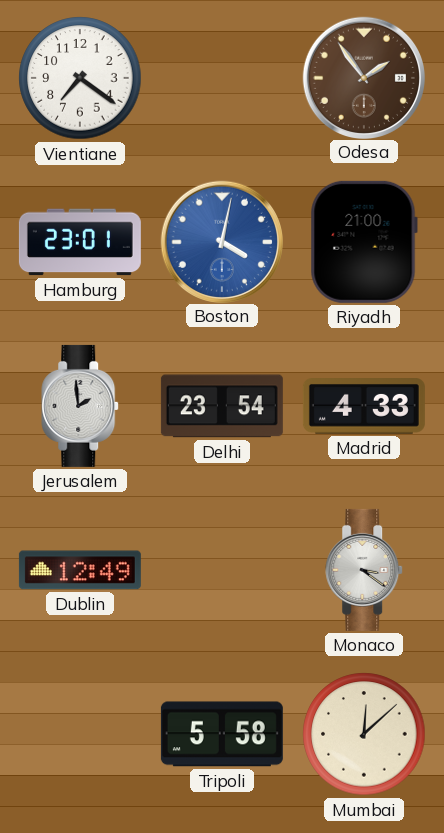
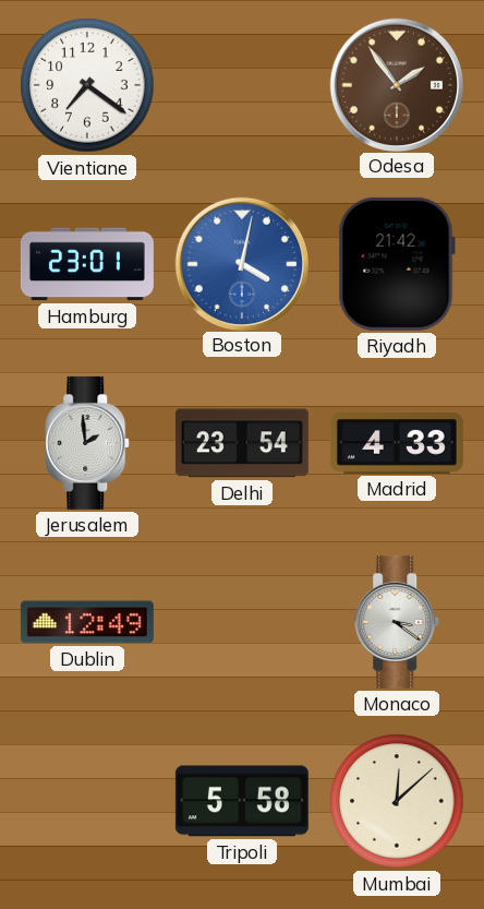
Riyadh: 21:00 -> 21:42 (397, 264)
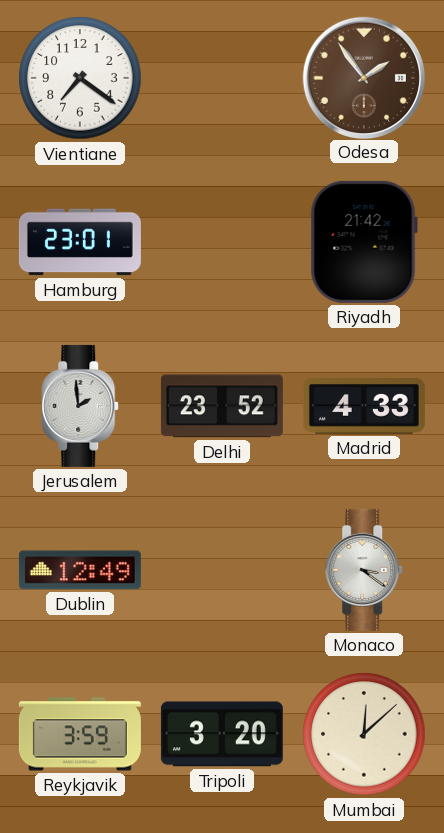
Boston: 4:02 -> none (241, 263)
Delhi: 23:54 -> 23:52 (222, 406)
Reykjavik: none -> 3:59 (80, 734)
Tripoli: 5:58 -> 3:20 (222, 734)
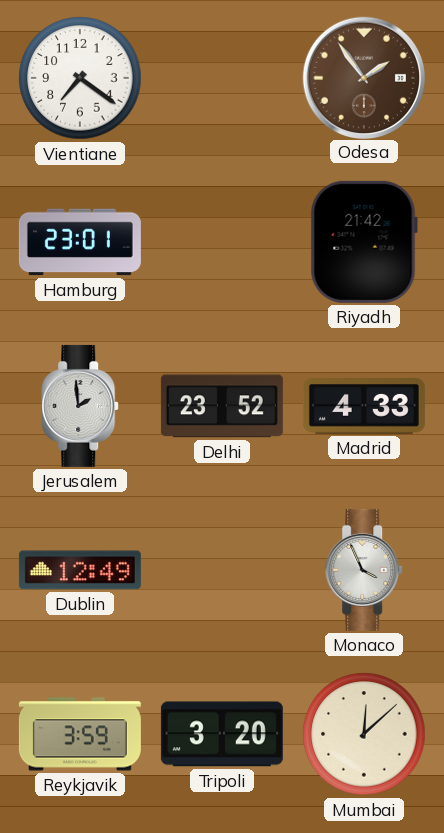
Monaco: 3:21 -> 3:56 (365, 570)
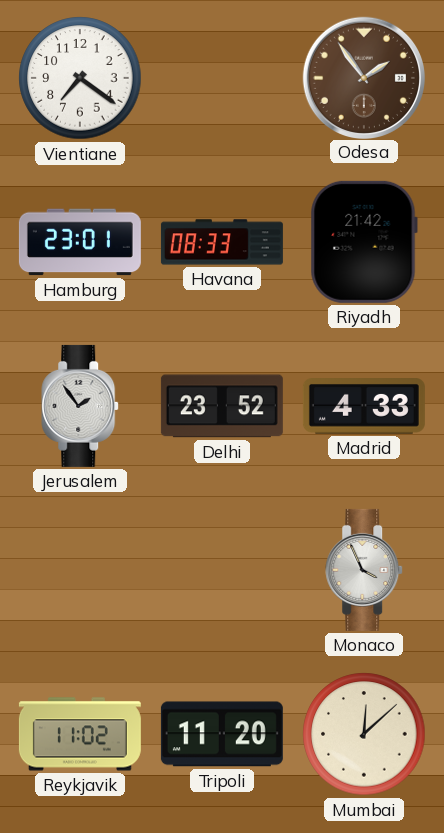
Havana: none -> 08:33 (222, 242)
Jerusalem: 1:59 -> 1:54 (81, 406)
Dublin: 12:49 -> none (80, 570)
Reykjavik: 3:59 -> 11:02 (80, 734)
Tripoli: 3:20 -> 11:20 (222, 734)
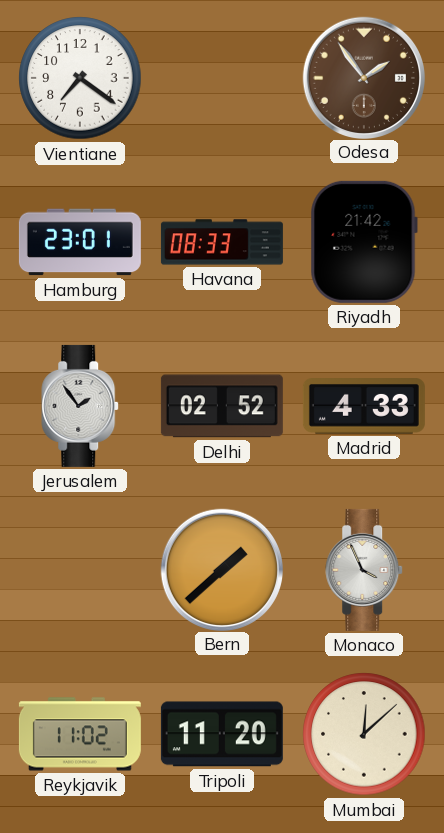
Delhi: 23:52 -> 02:52 (222, 406)
Bern: none -> 1:38 (221, 569)
